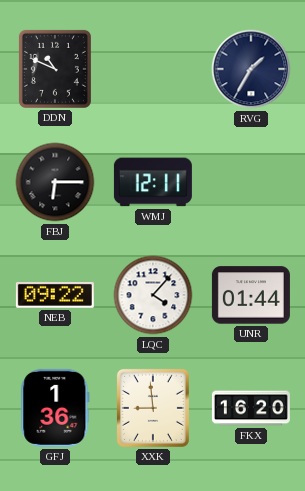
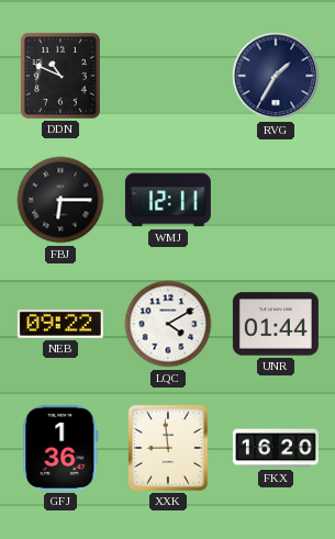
LQC: 4:07 -> 4:10 (168, 324)
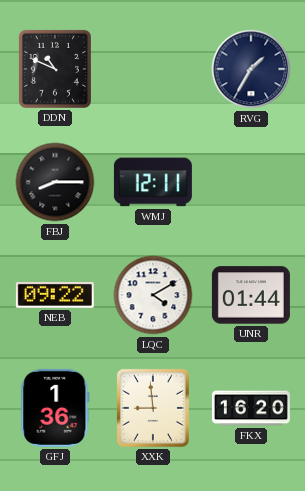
FBJ: 6:15 -> 8:15 (55, 182)
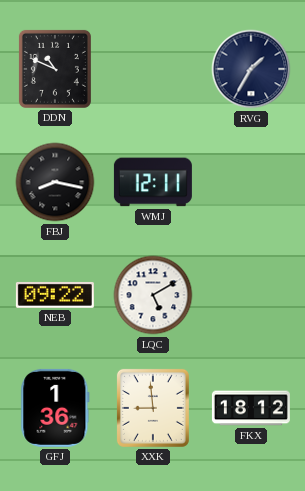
FBJ: 8:15 -> 8:17 (55, 182)
LQC: 4:10 -> 5:10 (153, 295)
UNR: 01:44 -> none (251, 295)
FKX: 16:20 -> 18:12 (251, 408)
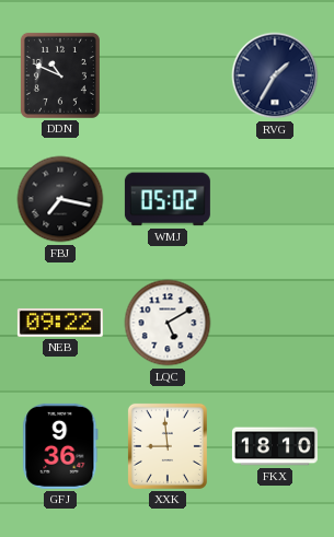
FBJ: 8:17 -> 7:17 (60, 199)
WMJ: 12:11 -> 05:02 (168, 199)
GFJ: 1:36 -> 9:36 (60, 446)
FKX: 18:12 -> 18:10 (275, 446)
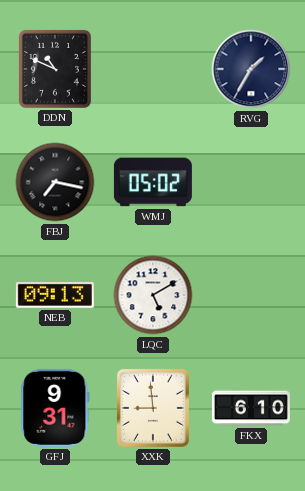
NEB: 09:22 -> 09:13 (55, 295)
GFJ: 9:36 -> 9:31 (55, 408)
FKX: 18:10 -> 6:10 (251, 408)
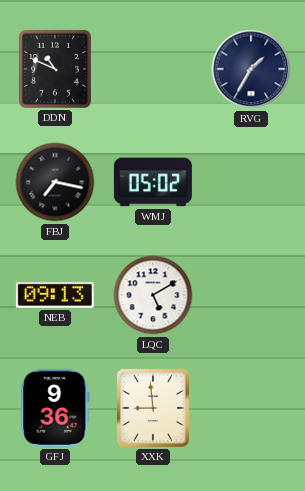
GFJ: 9:31 -> 9:36 (55, 408)
FKX: 6:10 -> none (251, 408)
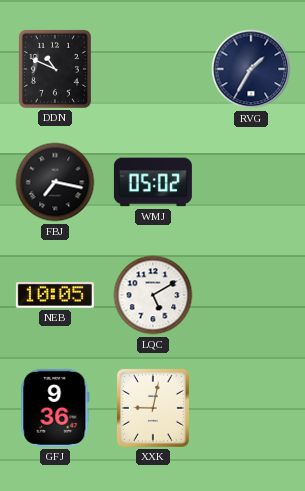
NEB: 09:13 -> 10:05 (55, 295)
XXK: 8:59 -> 9:02 (153, 408)
